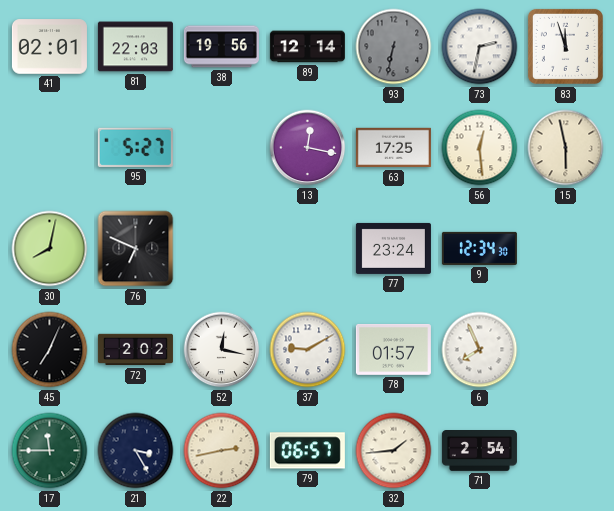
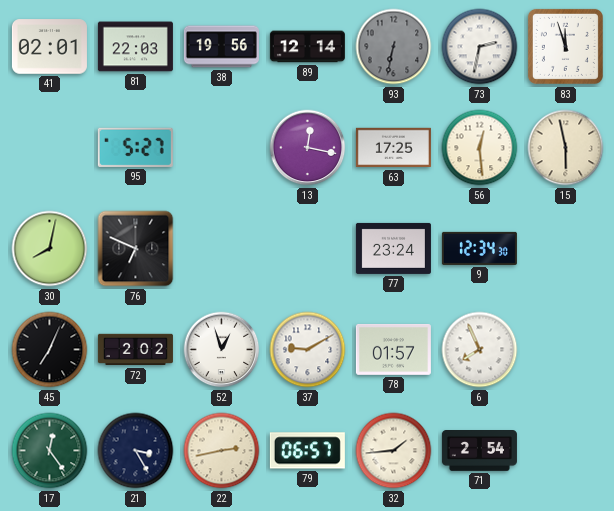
52: 12:17 -> 12:57 (222, 350)
17: 11:45 -> 12:24 (50, 451)
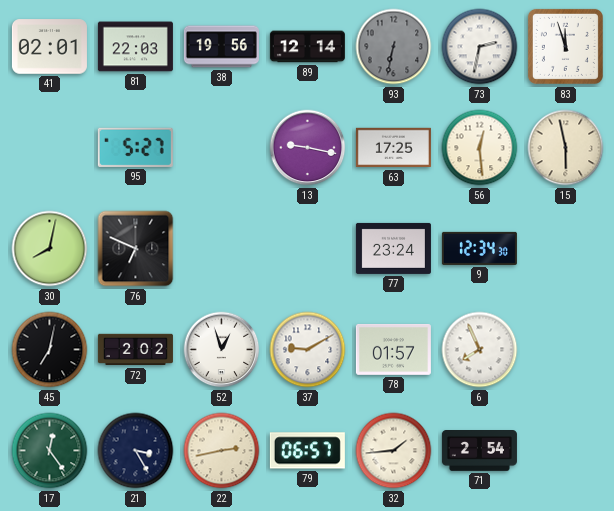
13: 12:17 -> 9:17 (308, 148)
45: 7:04 -> 7:02 (50, 350)
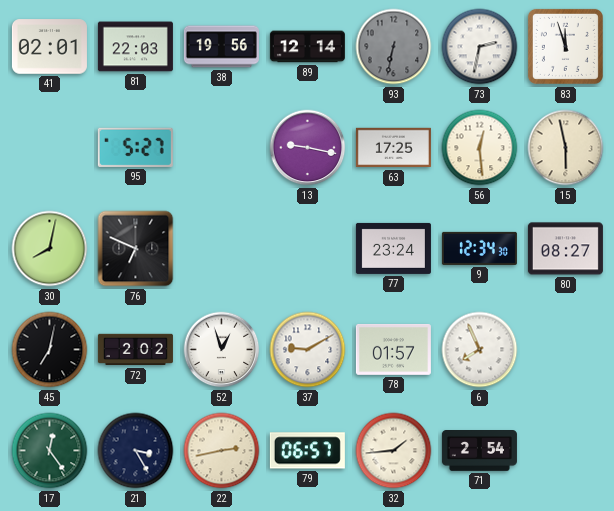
80: none -> 08:27 (565, 249)
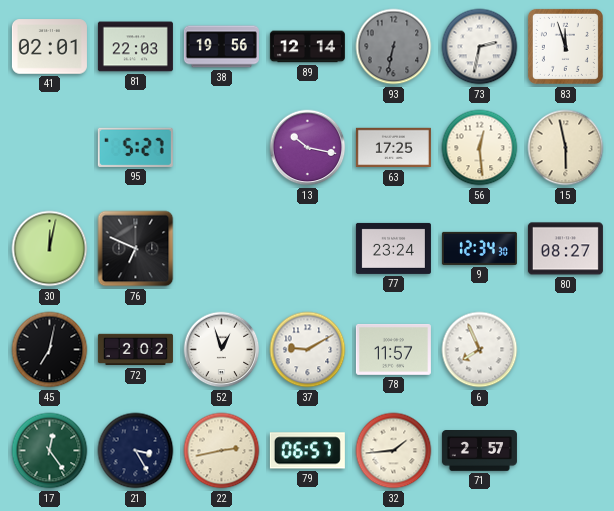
13: 9:17 -> 10:17 (308, 148)
30: 8:02 -> 12:02 (50, 249)
78: 01:57 -> 11:57 (393, 349)
71: 2:54 -> 2:57 (479, 451)
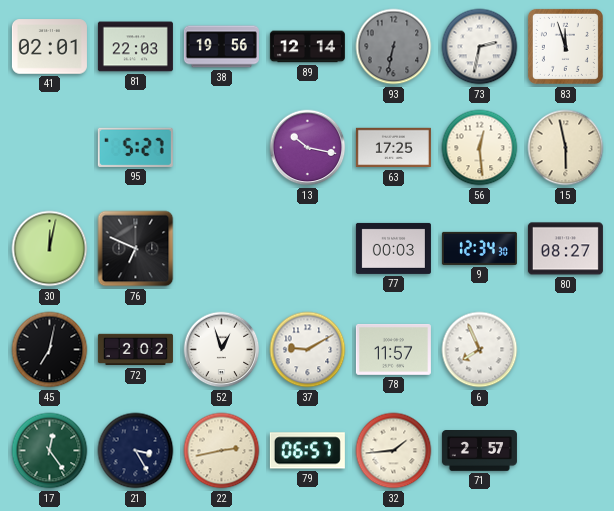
77: 23:24 -> 00:03 (393, 248)
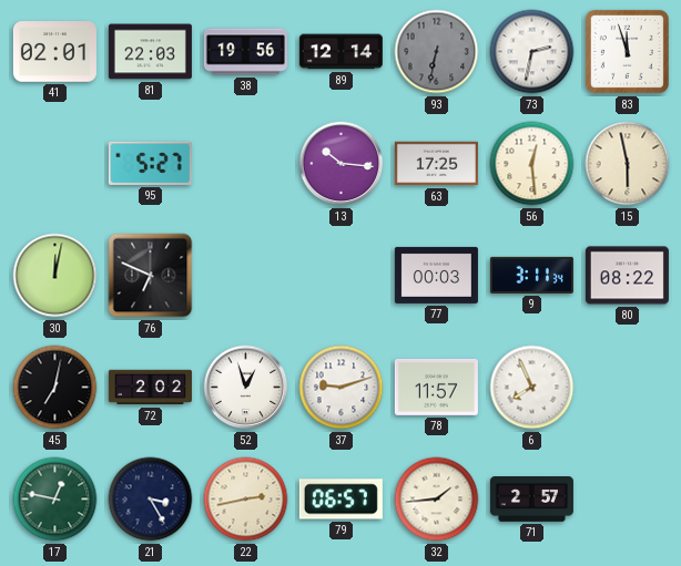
13: 10:17 -> 10:16 (342, 164)
9: 12:34 -> 3:11 (531, 275)
80: 08:27 -> 08:22 (627, 276)
37: 9:10 -> 9:12 (342, 388)
17: 12:24 -> 12:47 (55, 500)
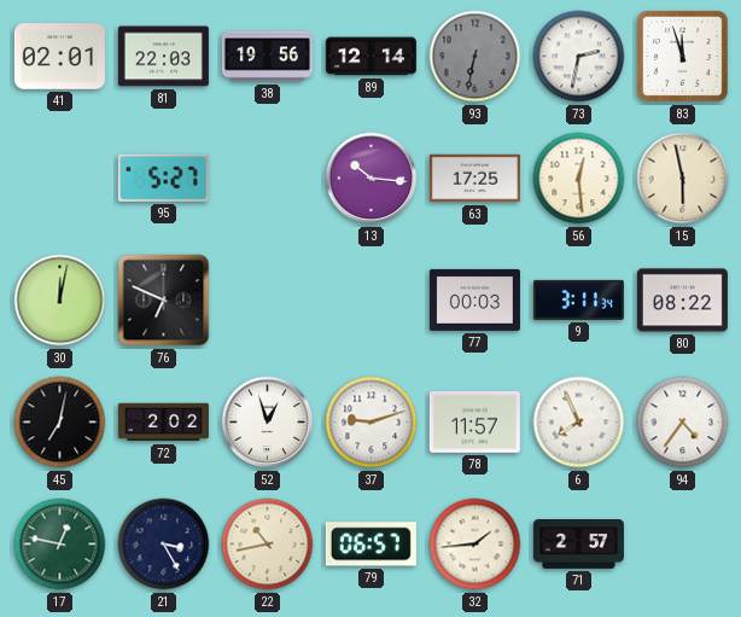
94: none -> 4:36 (683, 423)
22: 2:43 -> 10:43 (268, 545)
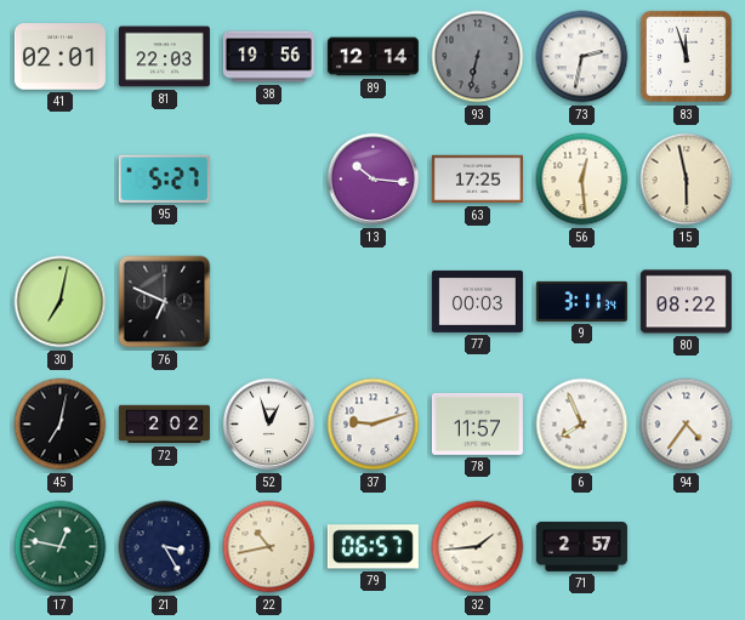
30: 12:02 -> 7:02 (61, 302)
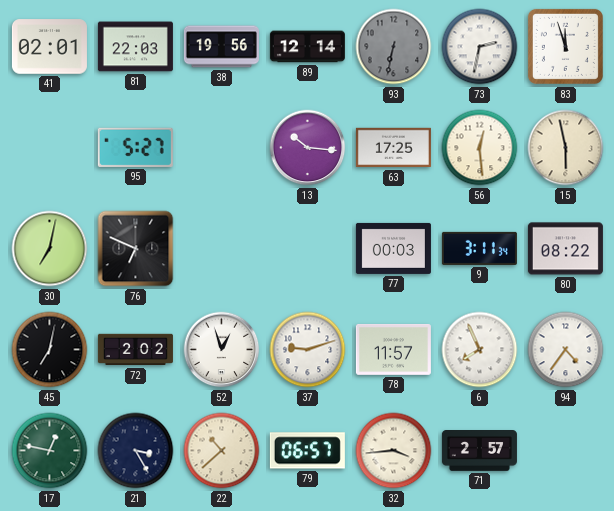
22: 10:43 -> 10:38 (222, 451)
32: 1:44 -> 3:44 (394, 451)
